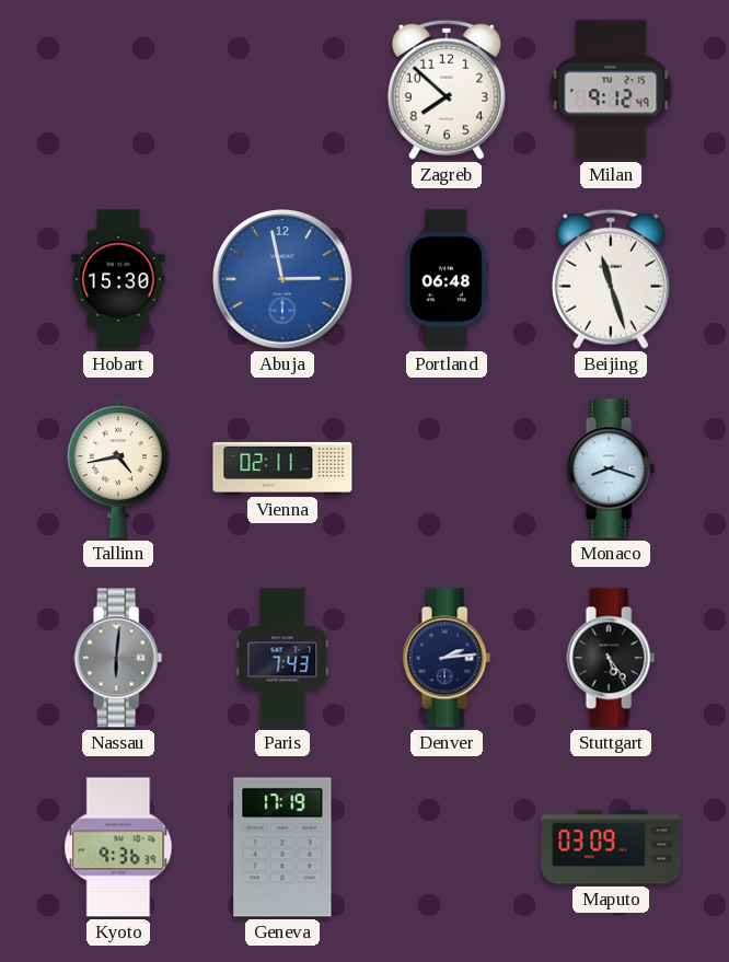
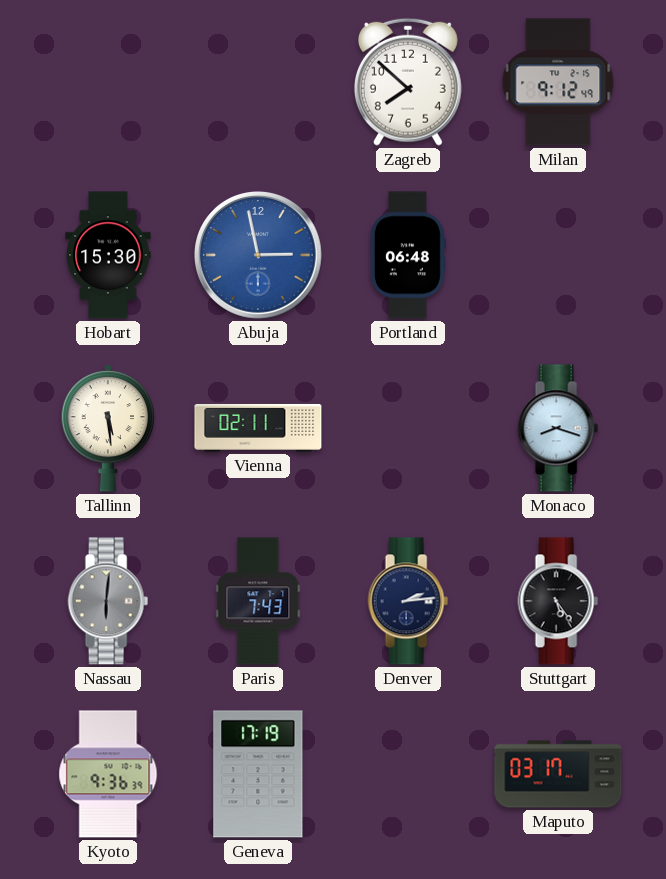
Beijing: 11:27 -> none (611, 279)
Tallinn: 4:43 -> 5:29 (108, 428)
Maputo: 03:09 -> 03:17 (558, 774)
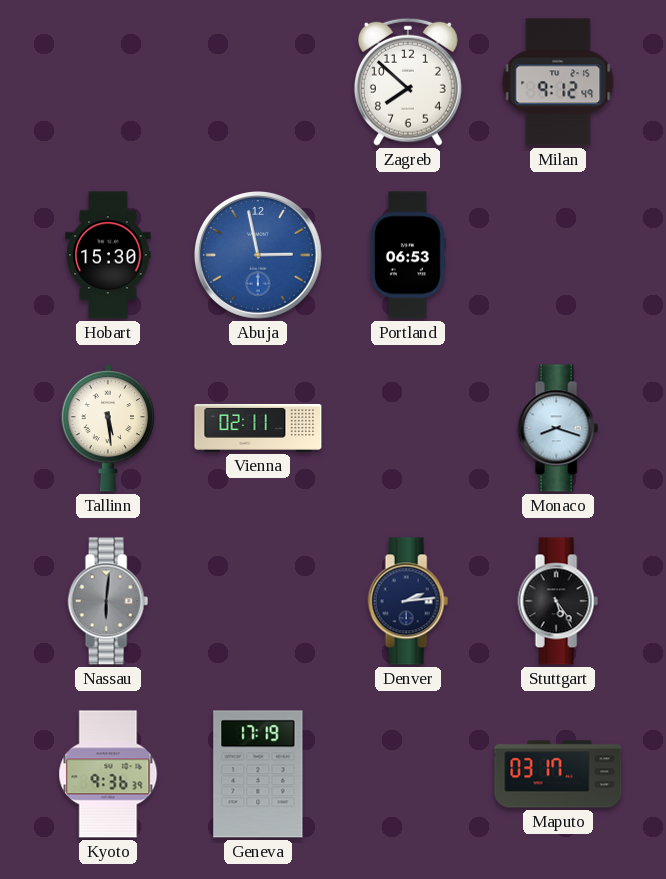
Portland: 06:48 -> 06:53 (408, 255)
Paris: 7:43 -> none (258, 601)
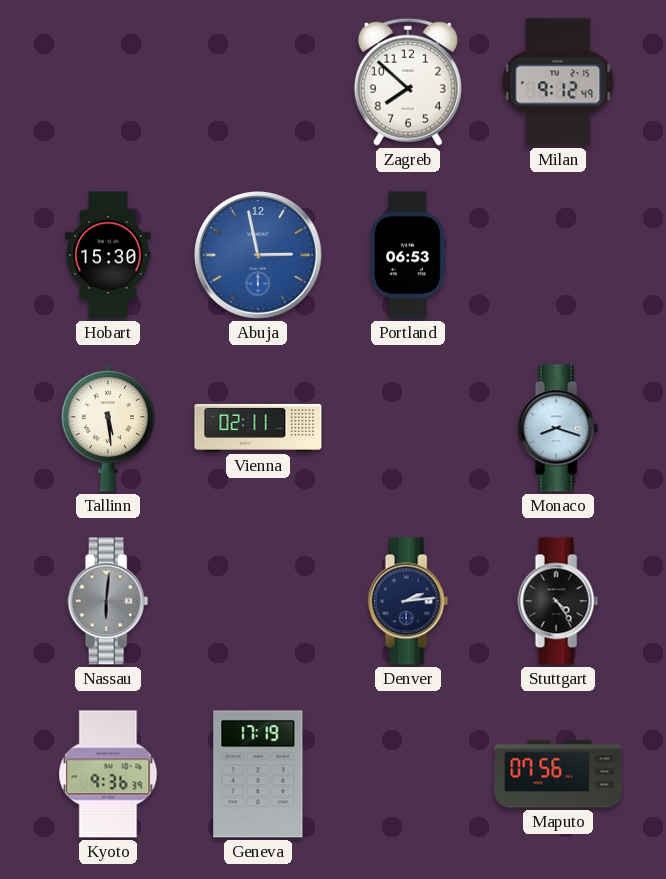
Stuttgart: 5:24 -> 4:24 (558, 601)
Maputo: 03:17 -> 07:56 (558, 774)
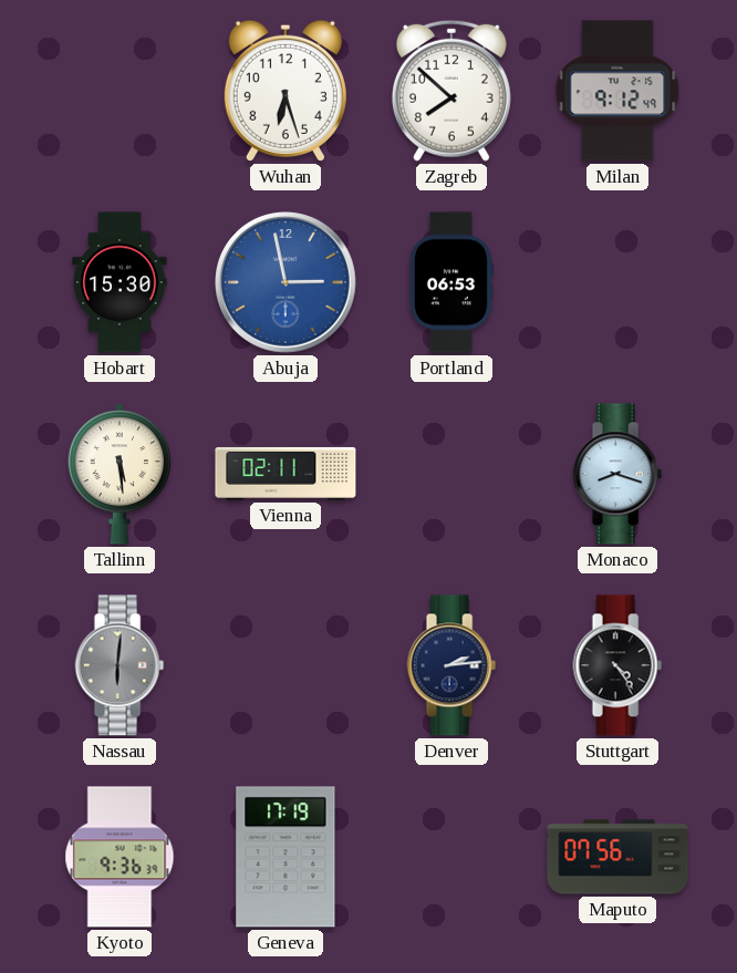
Wuhan: none -> 6:27 (286, 91)
